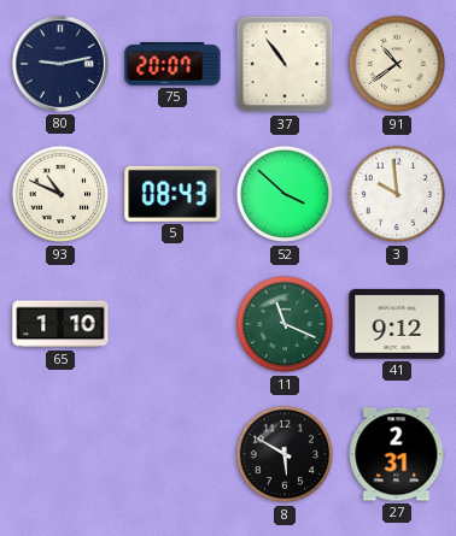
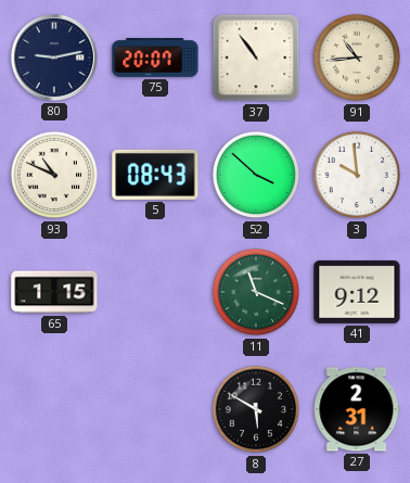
91: 10:39 -> 10:44 (357, 58)
65: 1:10 -> 1:15 (54, 292)
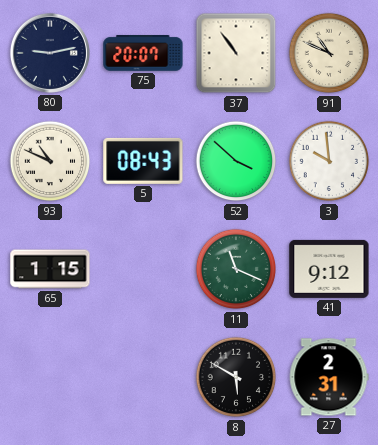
91: 10:44 -> 10:49 (329, 53)
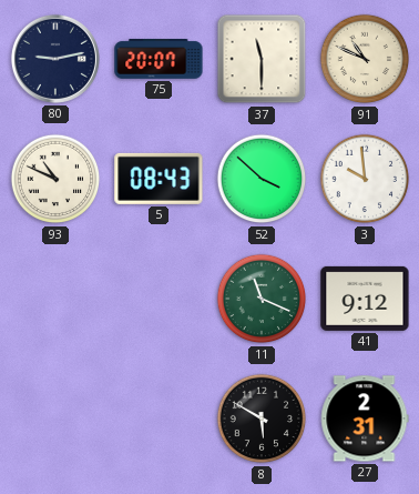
37: 10:54 -> 11:30 (262, 59)
65: 1:15 -> none (50, 269)
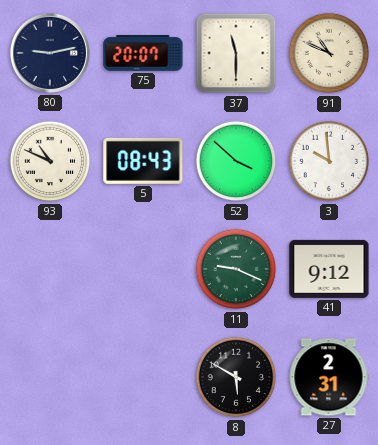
11: 11:19 -> 9:19 (236, 269)
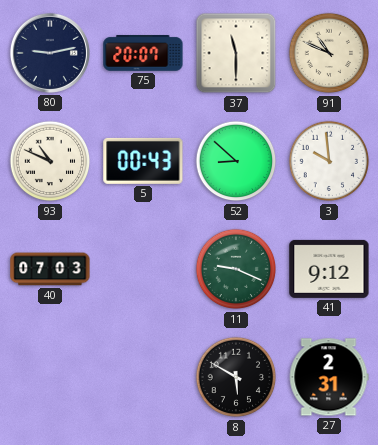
5: 08:43 -> 00:43 (143, 161)
52: 3:52 -> 8:52 (236, 161)
40: none -> 07:03 (50, 269)
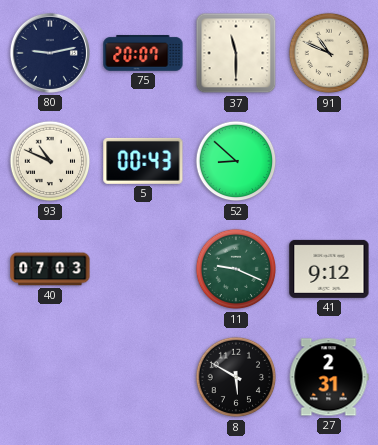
3: 9:59 -> none (329, 161)
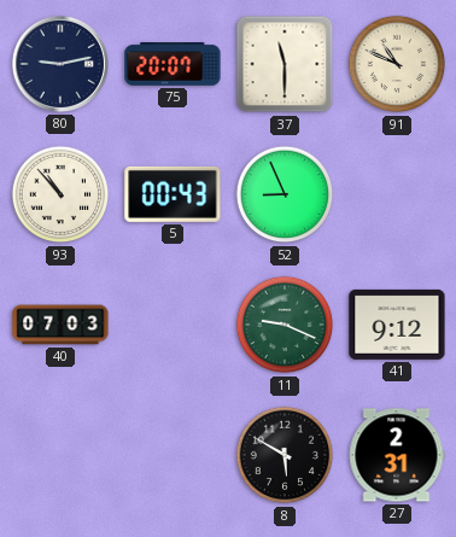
93: 10:49 -> 10:53 (60, 194)
52: 8:52 -> 8:56 (285, 194)
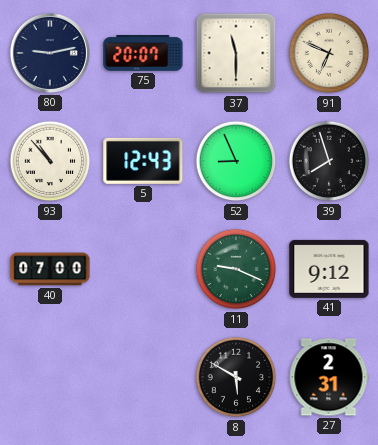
91: 10:49 -> 6:49 (329, 53)
5: 00:43 -> 12:43 (143, 161)
39: none -> 7:57 (329, 161)
40: 07:03 -> 07:00 (50, 269)
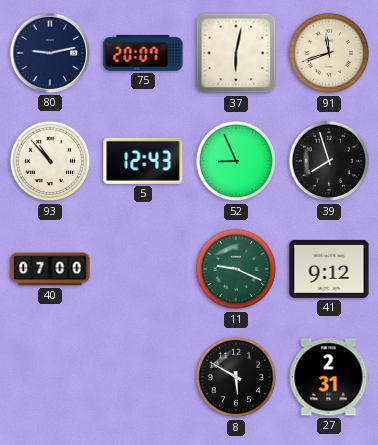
37: 11:30 -> 6:02 (236, 53)
91: 6:49 -> 11:42 (329, 53)
